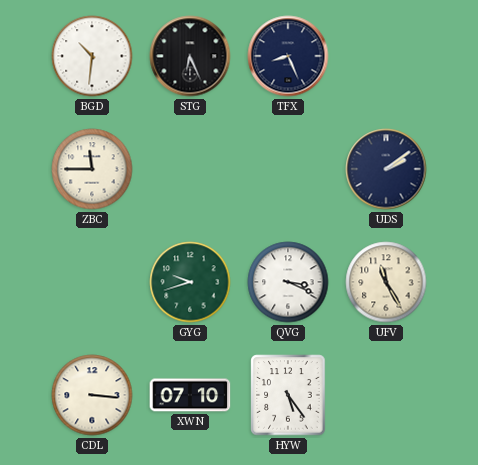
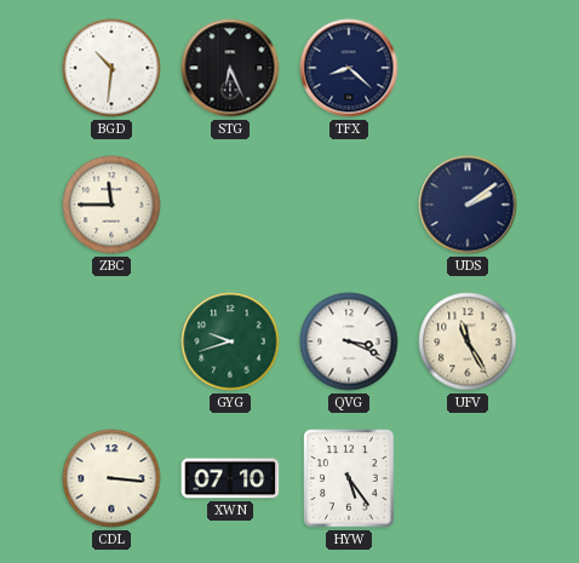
TFX: 8:26 -> 8:22 (349, 68)
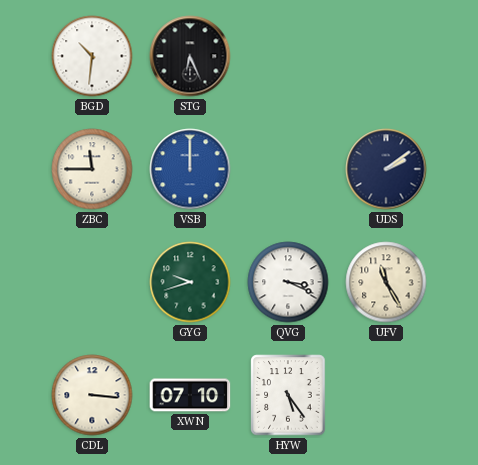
TFX: 8:22 -> none (349, 68)
VSB: none -> 12:00 (190, 169)
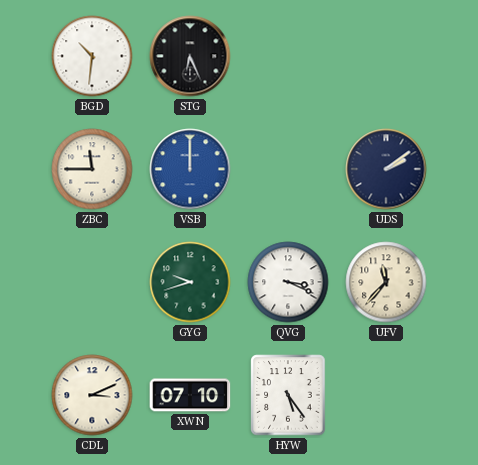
UFV: 11:25 -> 11:37 (386, 282)
CDL: 3:16 -> 3:11 (92, 395)
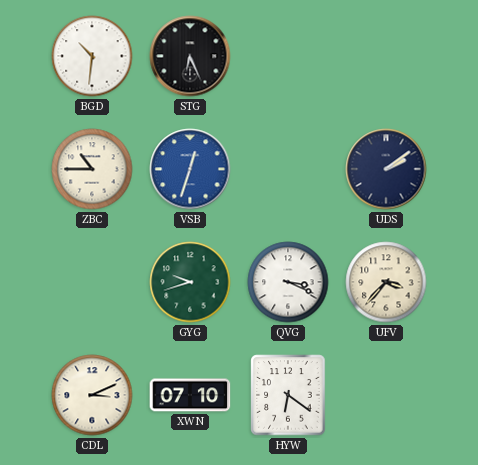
ZBC: 11:45 -> 10:45 (92, 169)
VSB: 12:00 -> 12:33 (190, 169)
UFV: 11:37 -> 3:37 (386, 282)
HYW: 5:24 -> 6:21 (288, 395)
